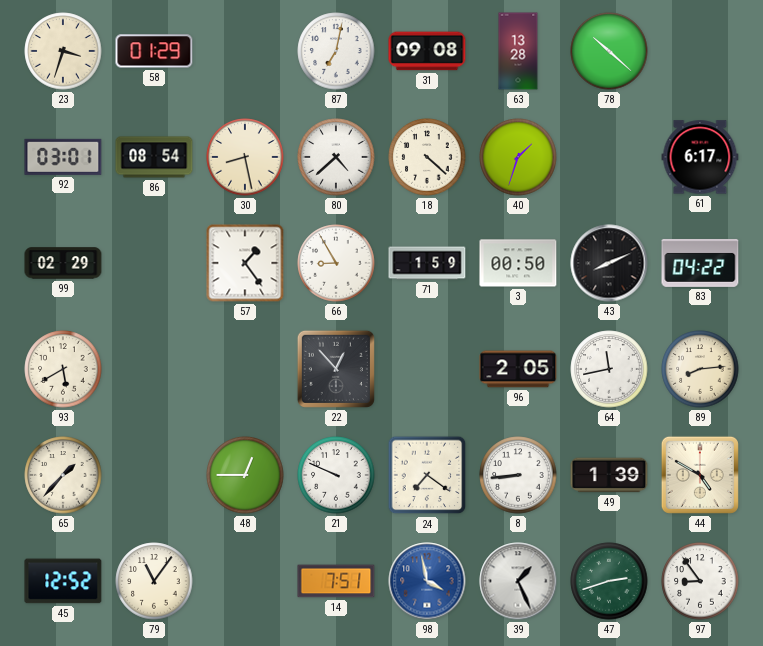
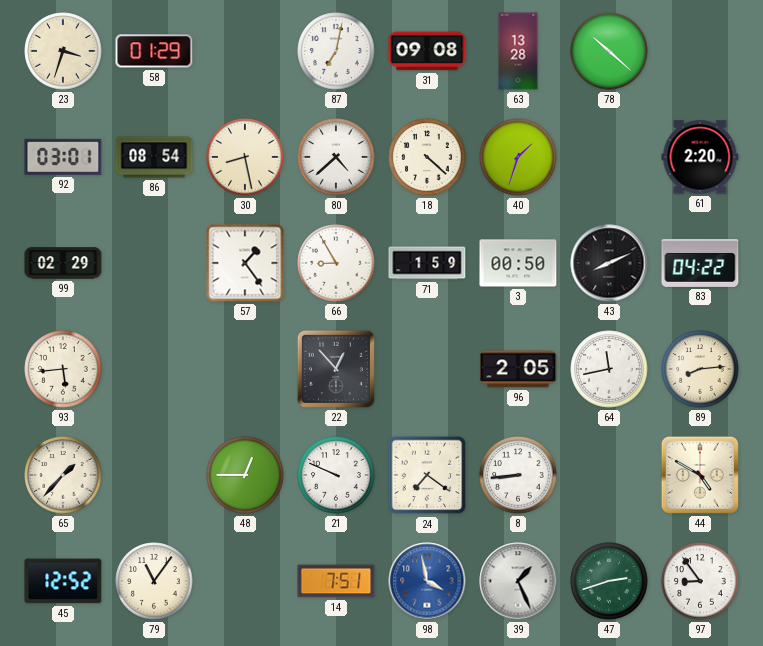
61: 6:17 -> 2:20 (700, 157)
93: 5:40 -> 5:44 (63, 369)
49: 1:39 -> none (609, 475)
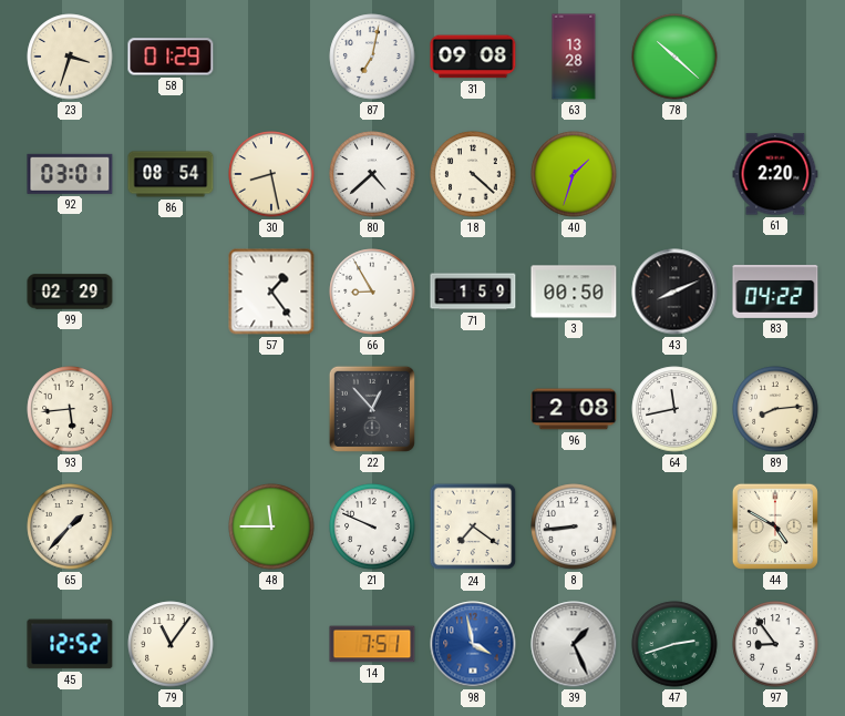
96: 2:05 -> 2:08 (574, 409)
48: 12:45 -> 11:45 (271, 526)
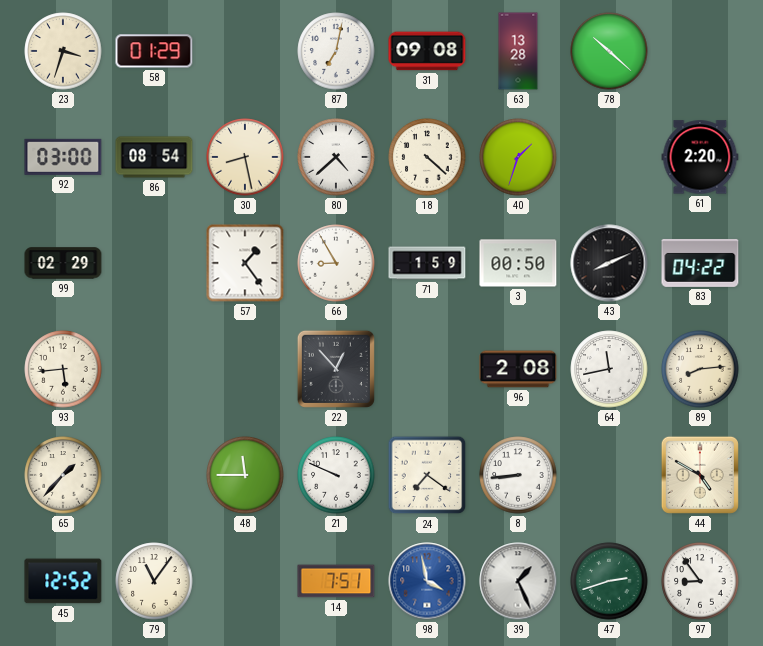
92: 03:01 -> 03:00 (63, 157)
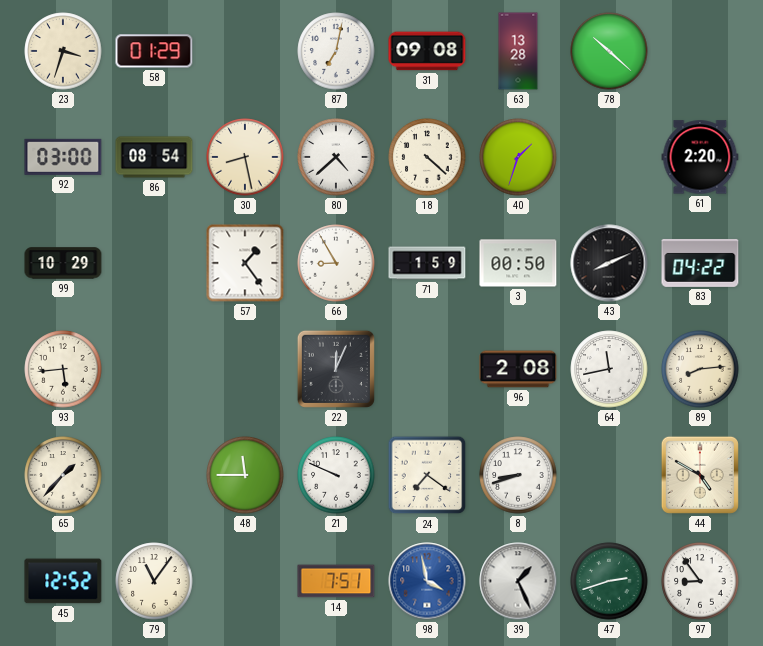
99: 02:29 -> 10:29 (63, 263)
22: 12:53 -> 12:04 (336, 369)
8: 8:44 -> 8:42 (518, 475)
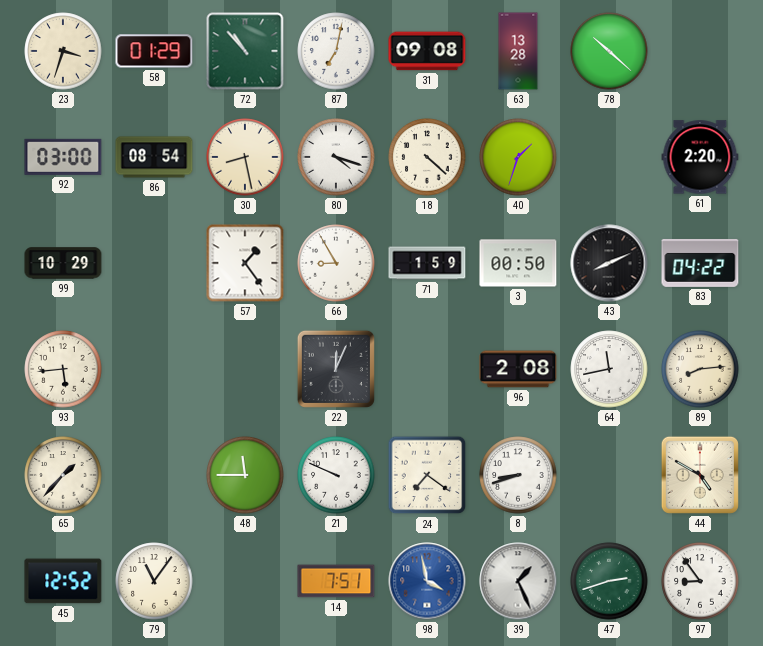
72: none -> 10:53 (245, 51)
80: 4:38 -> 4:18 (336, 157)
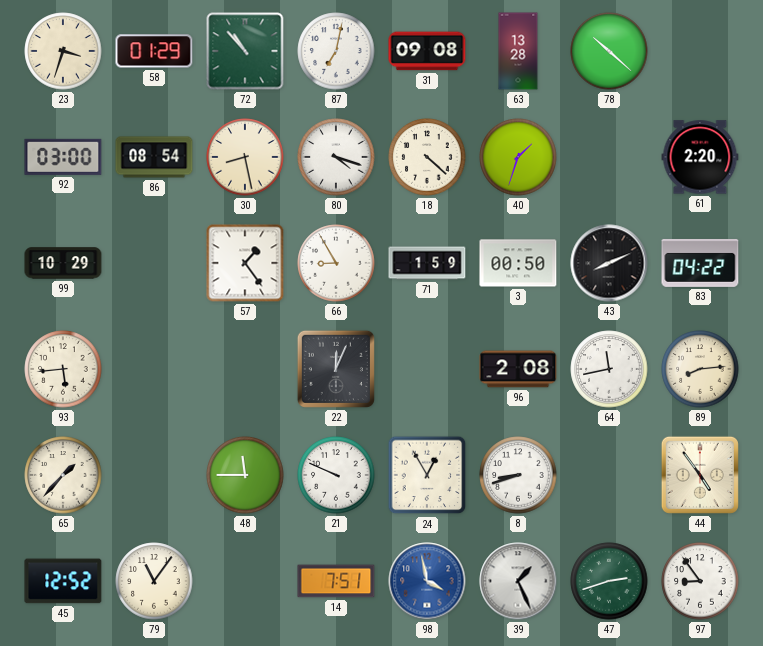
24: 7:21 -> 12:55 (427, 475)
44: 4:50 -> 4:54 (700, 475)
